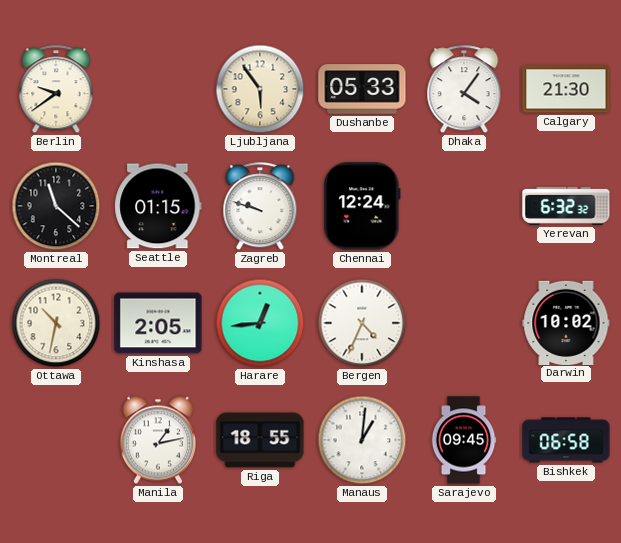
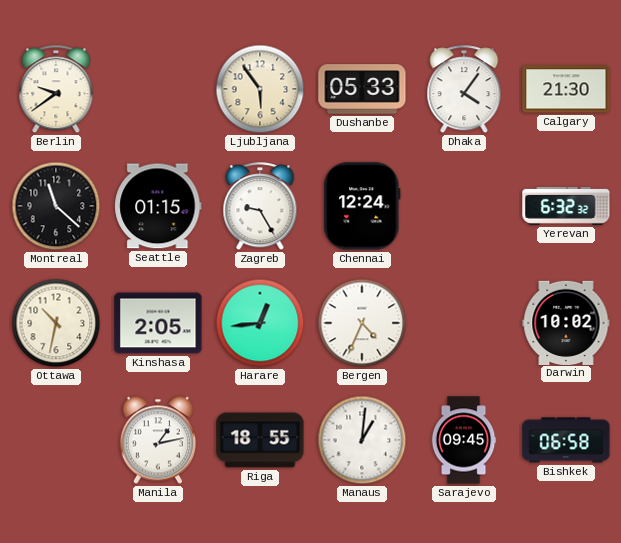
Zagreb: 9:48 -> 9:25 (260, 207)
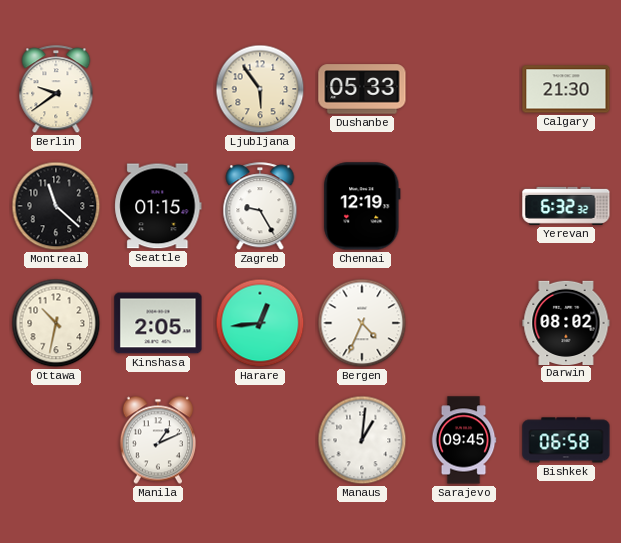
Dhaka: 4:06 -> none (464, 90)
Chennai: 12:24 -> 12:19 (362, 206)
Darwin: 10:02 -> 08:02 (566, 322)
Manila: 1:13 -> 1:11 (157, 440)
Riga: 18:55 -> none (260, 440)
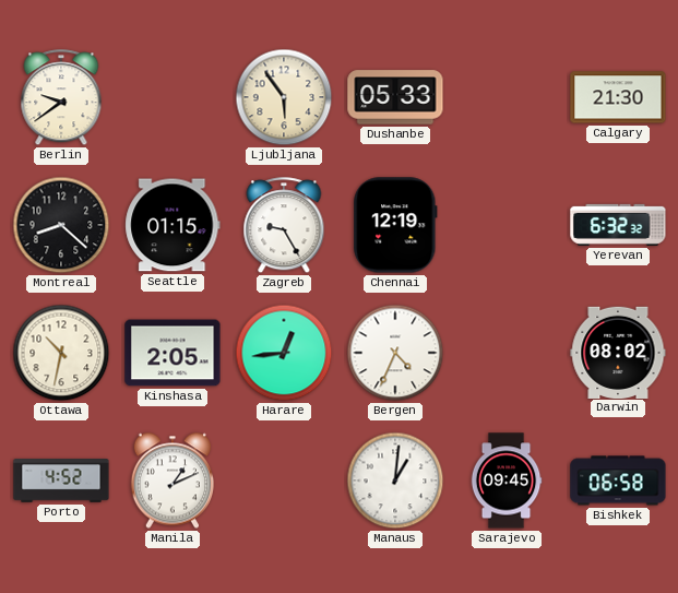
Montreal: 11:22 -> 8:22 (61, 225)
Porto: none -> 4:52 (61, 481)
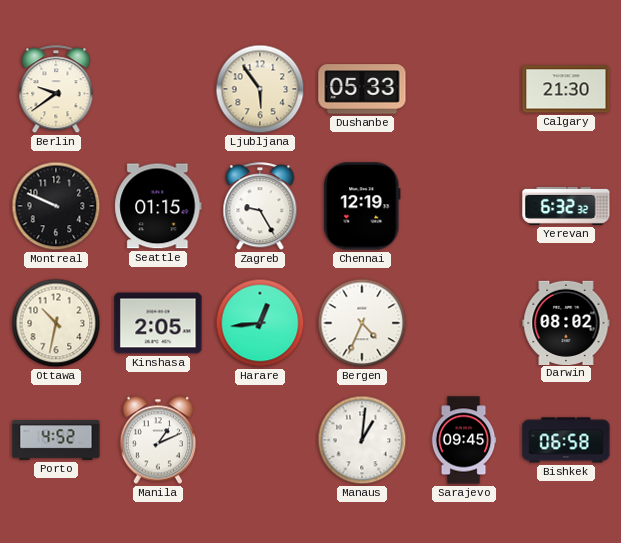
Montreal: 8:22 -> 9:49 (56, 206)
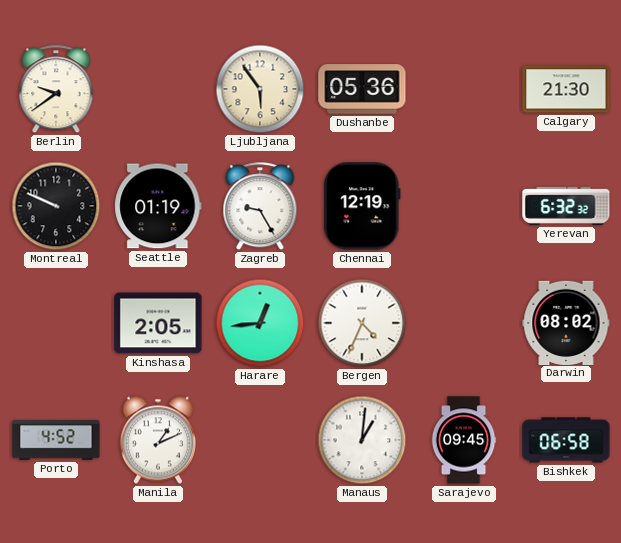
Dushanbe: 05:33 -> 05:36 (362, 89)
Seattle: 01:15 -> 01:19 (158, 206)
Ottawa: 10:32 -> none (56, 323)
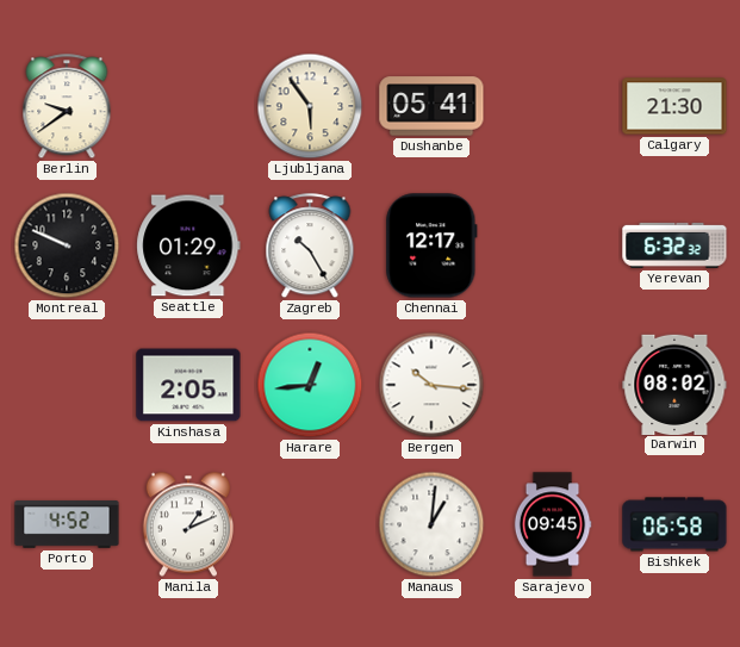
Dushanbe: 05:36 -> 05:41 (431, 106)
Seattle: 01:19 -> 01:29 (188, 245)
Zagreb: 9:25 -> 10:25 (310, 247)
Chennai: 12:19 -> 12:17 (431, 245)
Bergen: 4:34 -> 10:16 (431, 385)
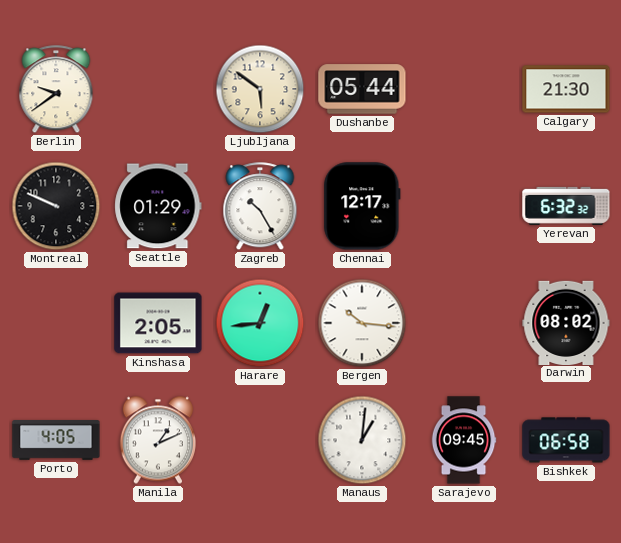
Ljubljana: 5:54 -> 5:51 (260, 89)
Dushanbe: 05:41 -> 05:44 (362, 89)
Porto: 4:52 -> 4:05 (56, 440)
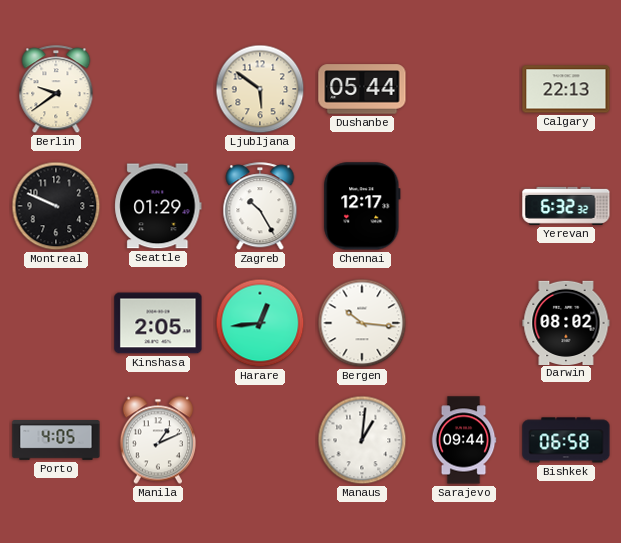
Calgary: 21:30 -> 22:13 (566, 89)
Sarajevo: 09:45 -> 09:44 (464, 440)
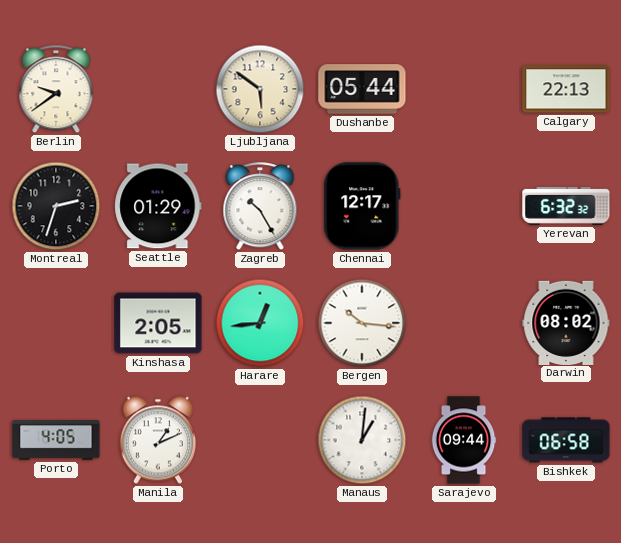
Montreal: 9:49 -> 2:33 (56, 206)
